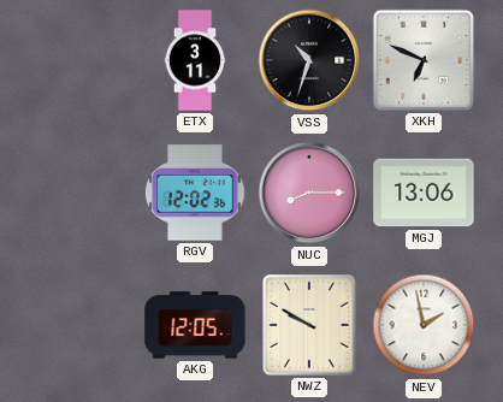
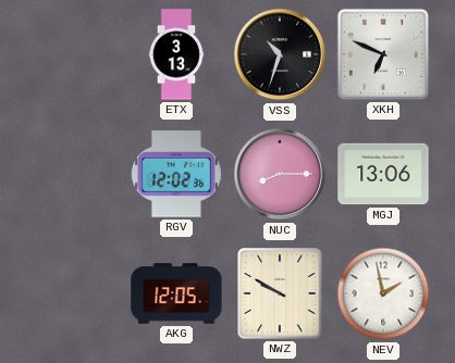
ETX: 3:11 -> 3:13 (176, 54)
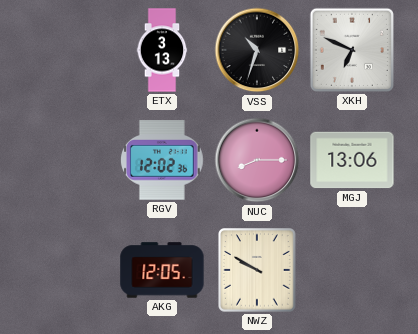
NEV: 1:58 -> none (383, 293)
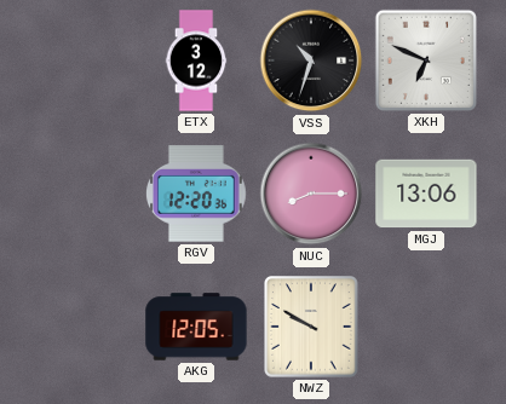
ETX: 3:13 -> 3:12 (196, 60)
RGV: 12:02 -> 12:20 (197, 194)
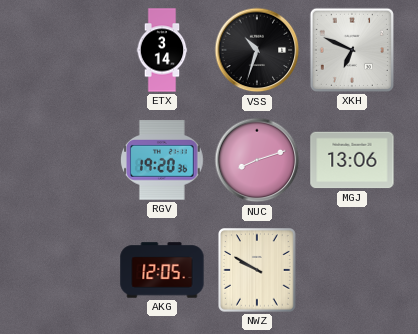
ETX: 3:12 -> 3:14 (162, 50)
RGV: 12:20 -> 19:20 (163, 160)
NUC: 8:15 -> 8:12 (257, 160)
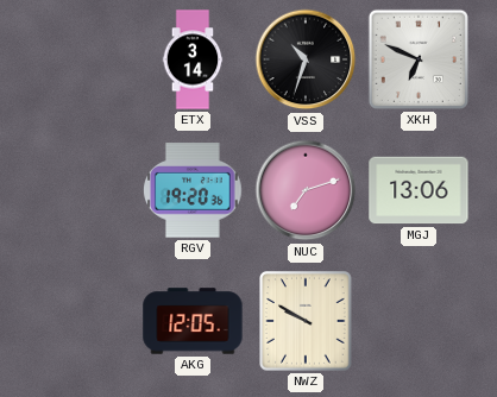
NUC: 8:12 -> 7:12 (306, 190)
